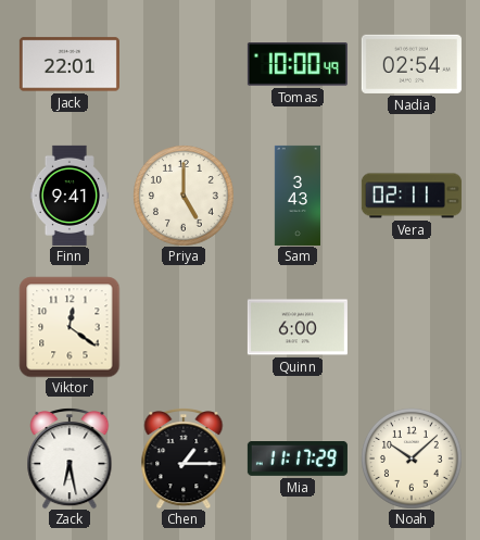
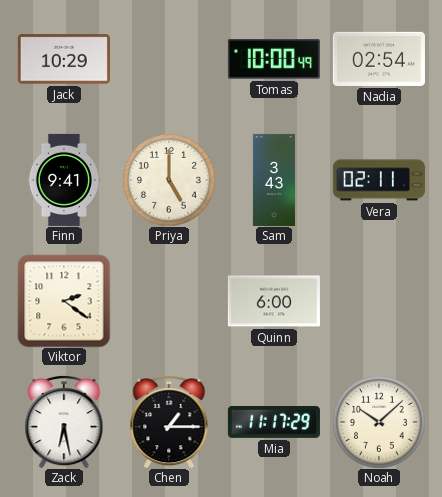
Jack: 22:01 -> 10:29 (64, 59)
Viktor: 12:21 -> 2:21 (64, 301)
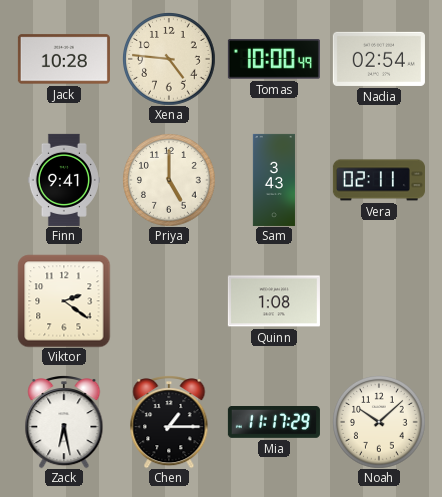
Jack: 10:29 -> 10:28 (64, 59)
Xena: none -> 4:46 (169, 59)
Quinn: 6:00 -> 1:08 (274, 301)
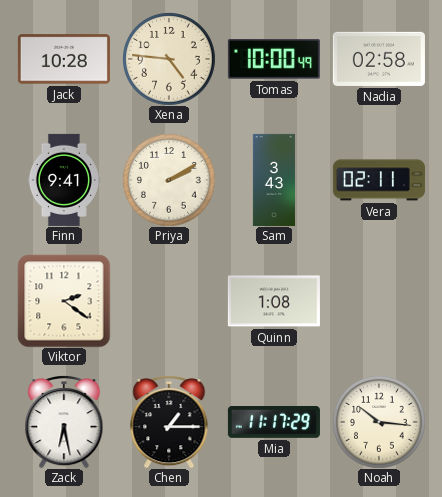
Nadia: 02:54 -> 02:58 (379, 59)
Priya: 5:00 -> 2:10 (169, 180)
Noah: 10:08 -> 10:16 (379, 422)
